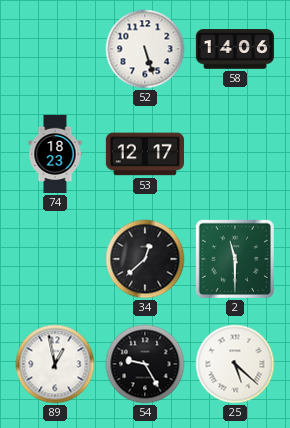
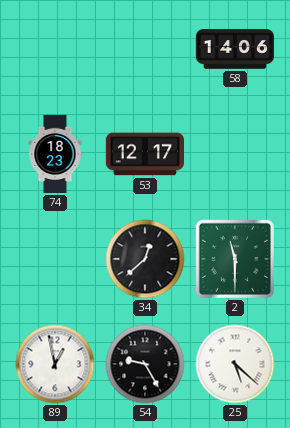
52: 5:27 -> none (145, 49)
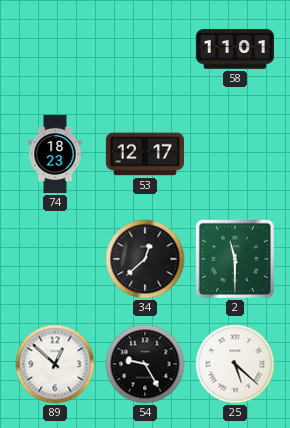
58: 14:06 -> 11:01 (234, 49)
89: 12:58 -> 12:52 (55, 364)
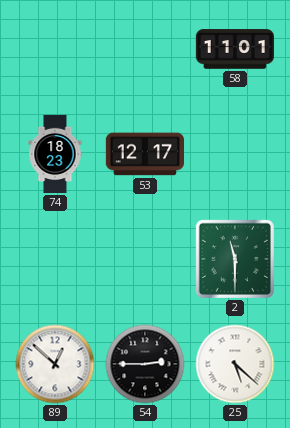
34: 12:38 -> none (145, 259)
54: 9:25 -> 2:45 (145, 364)
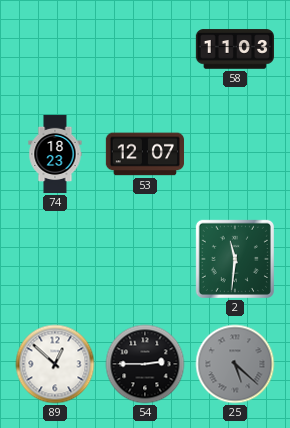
58: 11:01 -> 11:03 (234, 49)
53: 12:17 -> 12:07 (144, 154)
2: 11:30 -> 11:31 (235, 259)
25 dial: white -> grey (235, 364)
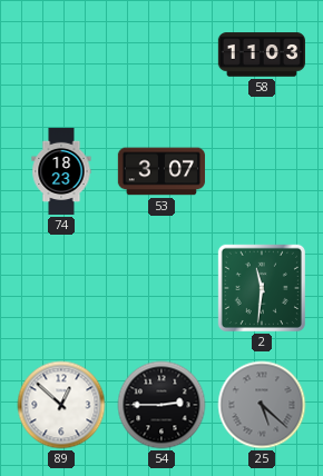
53: 12:07 -> 3:07 (160, 171)
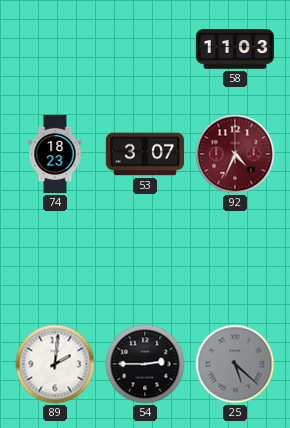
92: none -> 4:34 (235, 154)
2: 11:31 -> none (262, 288)
89: 12:52 -> 2:01 (55, 364)
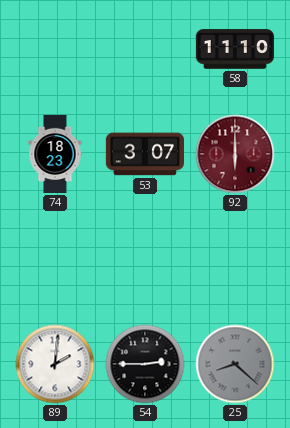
58: 11:03 -> 11:10 (234, 49)
92: 4:34 -> 6:00 (235, 154)
25: 5:22 -> 8:22 (235, 364)
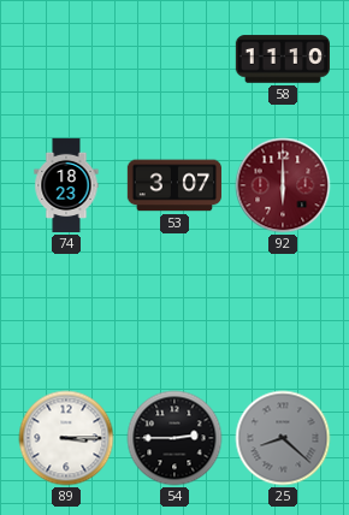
89: 2:01 -> 3:15 (66, 438)
